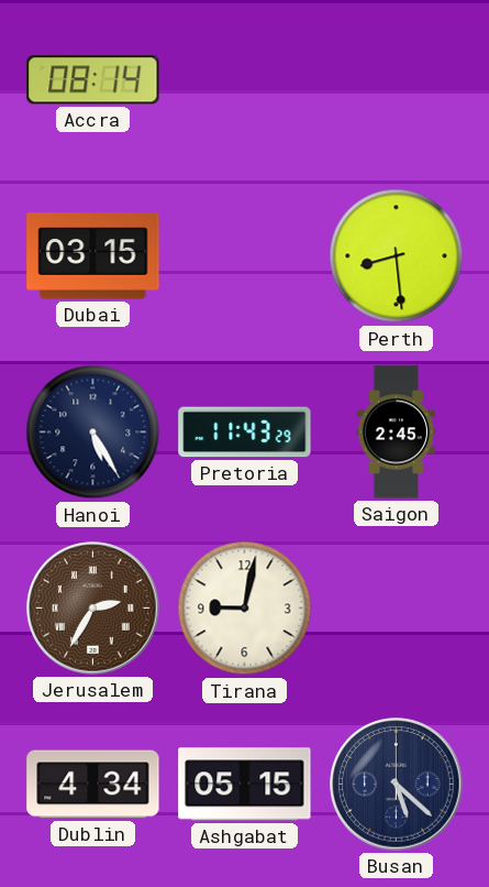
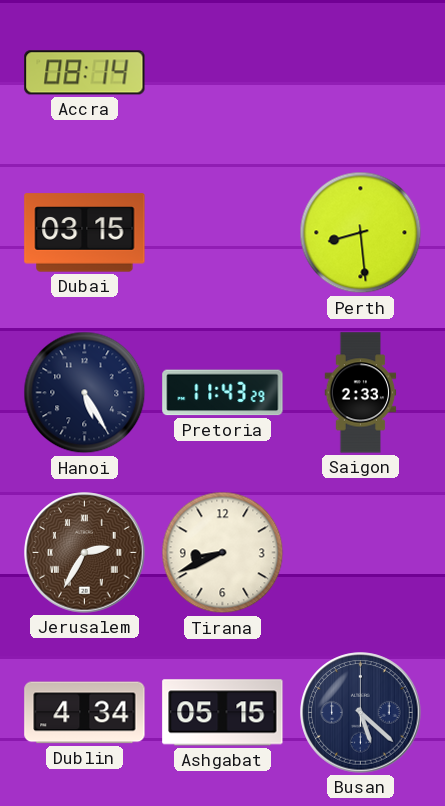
Saigon: 2:45 -> 2:33 (361, 393)
Tirana: 9:02 -> 8:41 (223, 553)
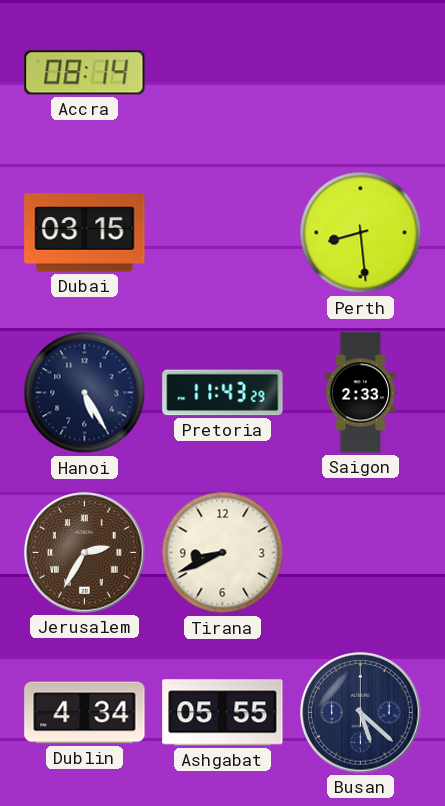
Ashgabat: 05:15 -> 05:55 (223, 713)
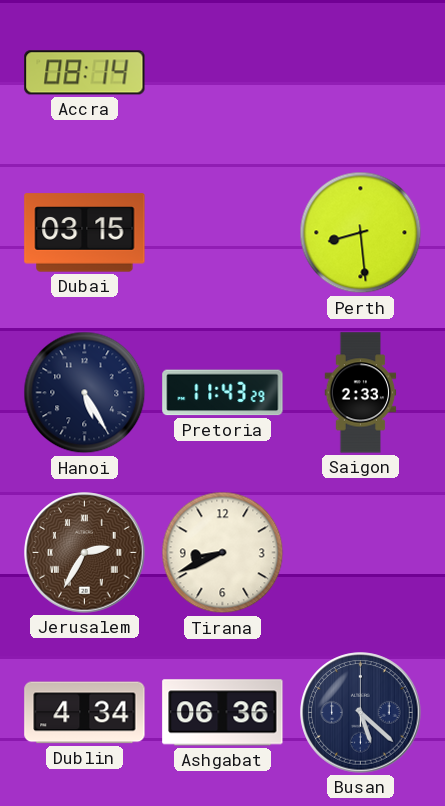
Ashgabat: 05:55 -> 06:36 (223, 713)
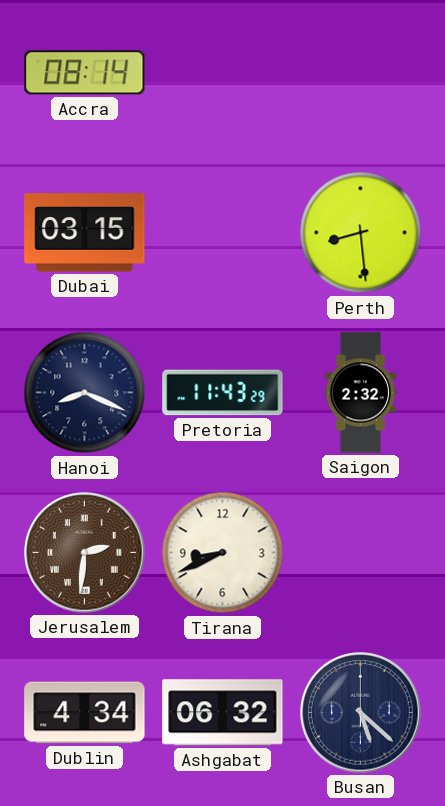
Hanoi: 5:25 -> 8:19 (85, 393)
Saigon: 2:33 -> 2:32 (361, 393)
Jerusalem: 2:35 -> 2:31 (85, 553)
Ashgabat: 06:36 -> 06:32 (223, 713)
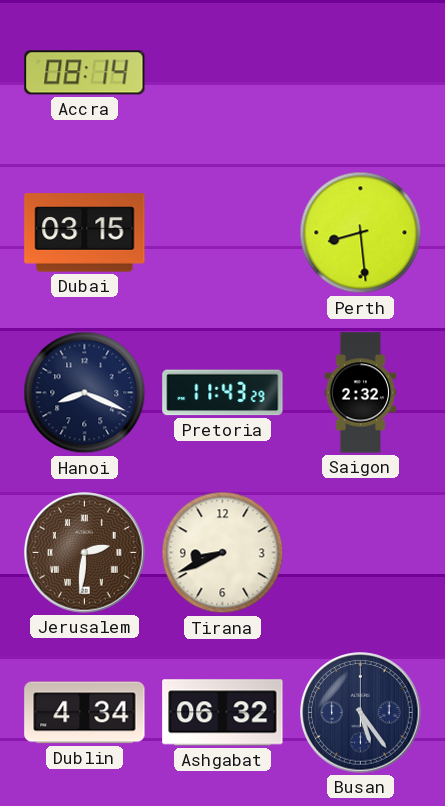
Busan: 5:22 -> 5:24 (361, 713)
